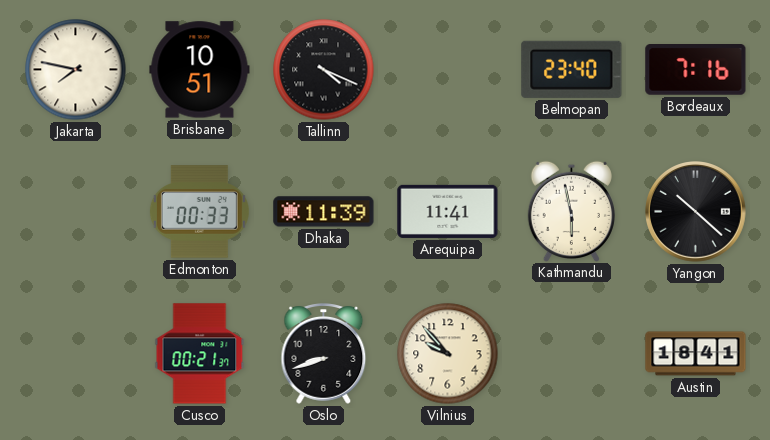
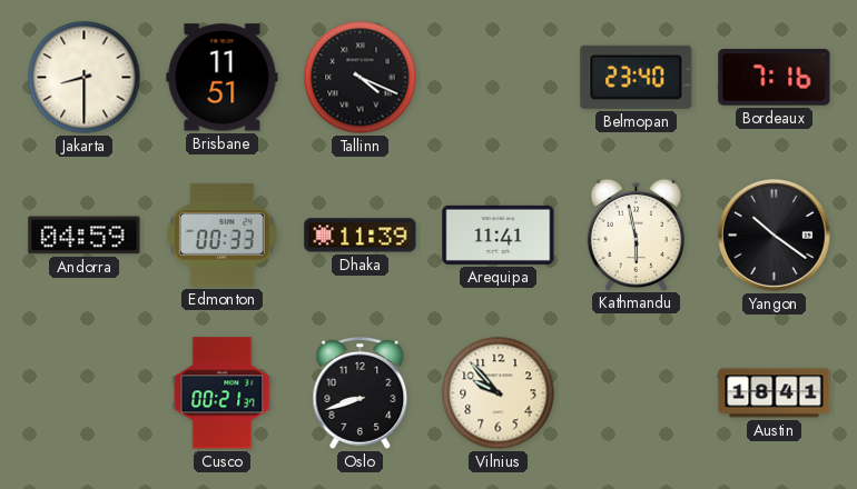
Jakarta: 7:47 -> 8:30 (85, 78)
Brisbane: 10:51 -> 11:51 (223, 78)
Andorra: none -> 04:59 (85, 236)
Yangon: 10:22 -> 10:21 (775, 236)
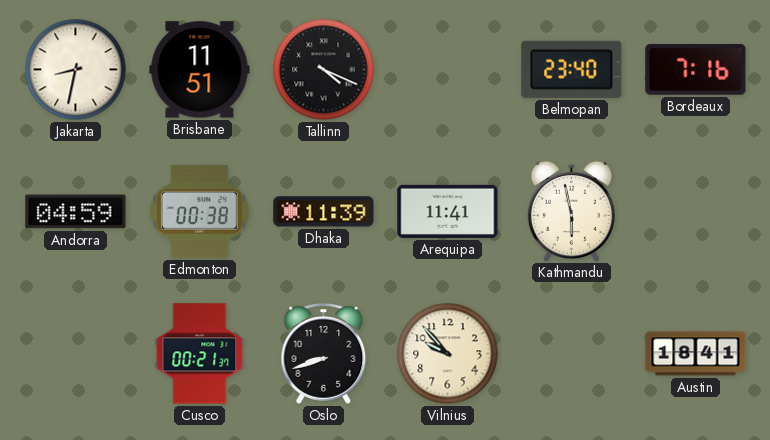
Jakarta: 8:30 -> 8:32 (76, 70)
Edmonton: 00:33 -> 00:38 (199, 212)
Yangon: 10:21 -> none (775, 236)
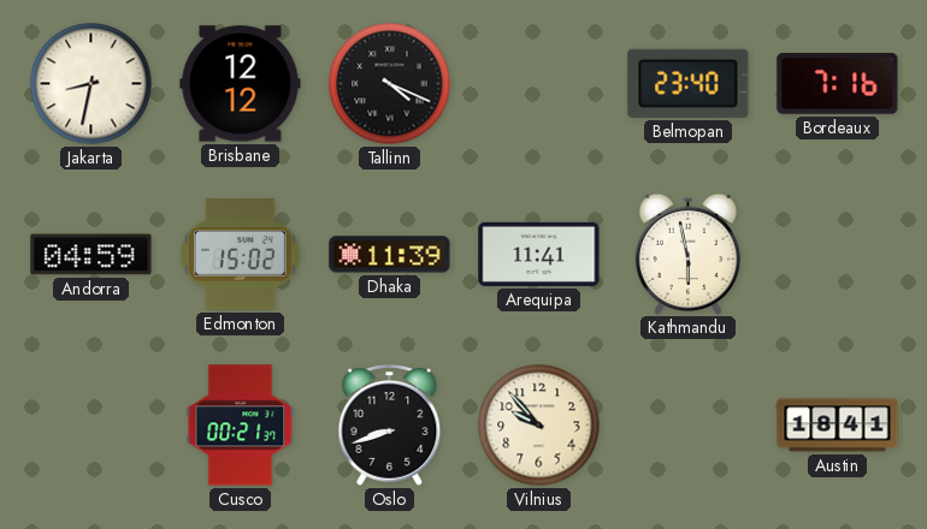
Brisbane: 11:51 -> 12:12 (241, 84)
Edmonton: 00:38 -> 15:02 (240, 255)
